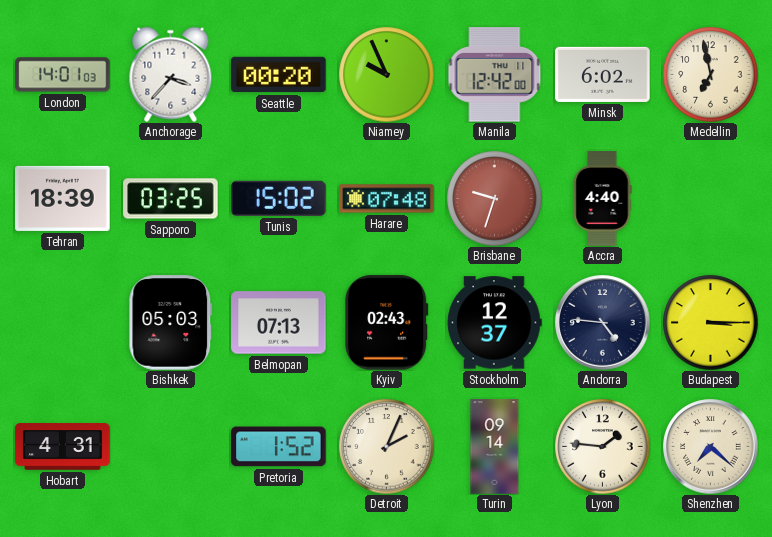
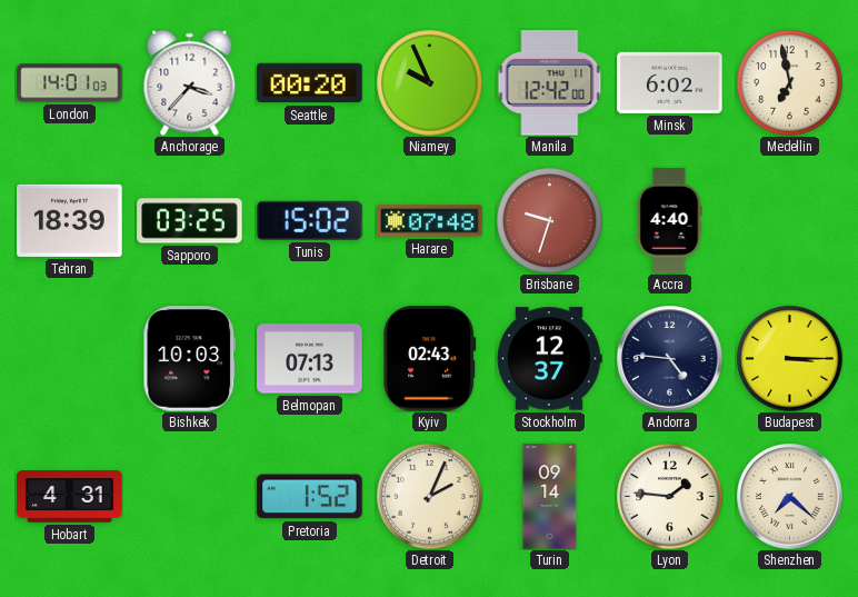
Bishkek: 05:03 -> 10:03 (190, 359)
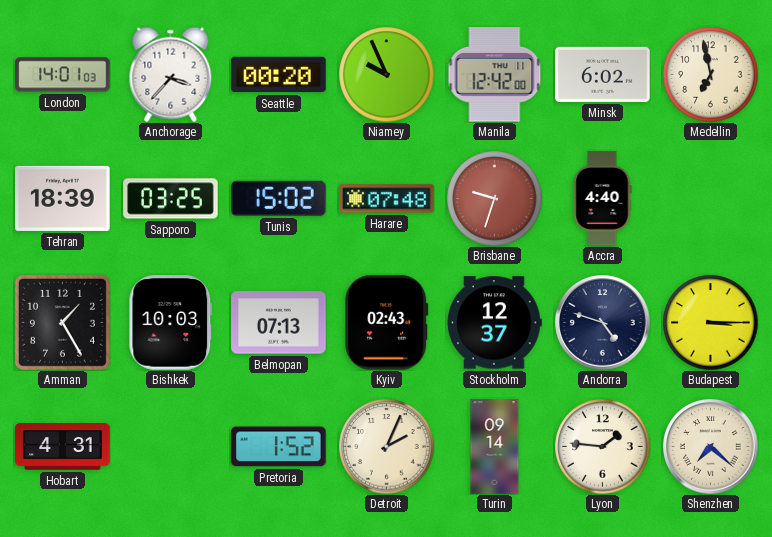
Amman: none -> 1:25 (62, 322)
Andorra: 4:46 -> 4:48 (603, 323)
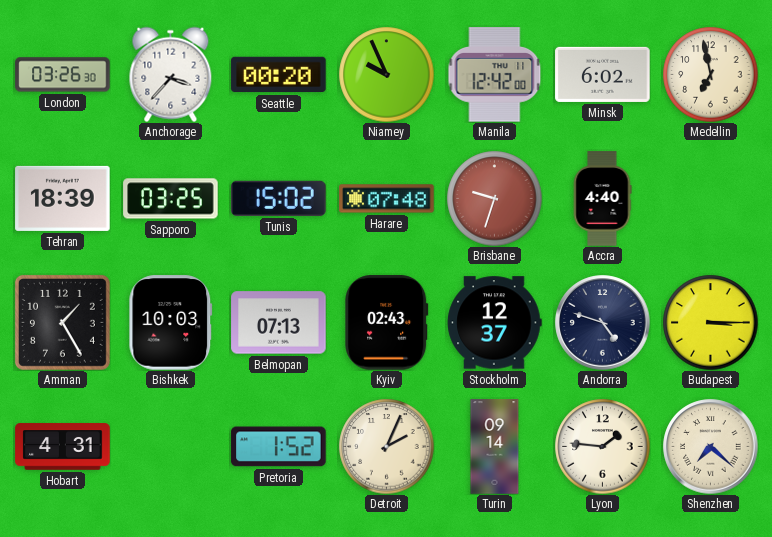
London: 14:01 -> 03:26 (63, 75)
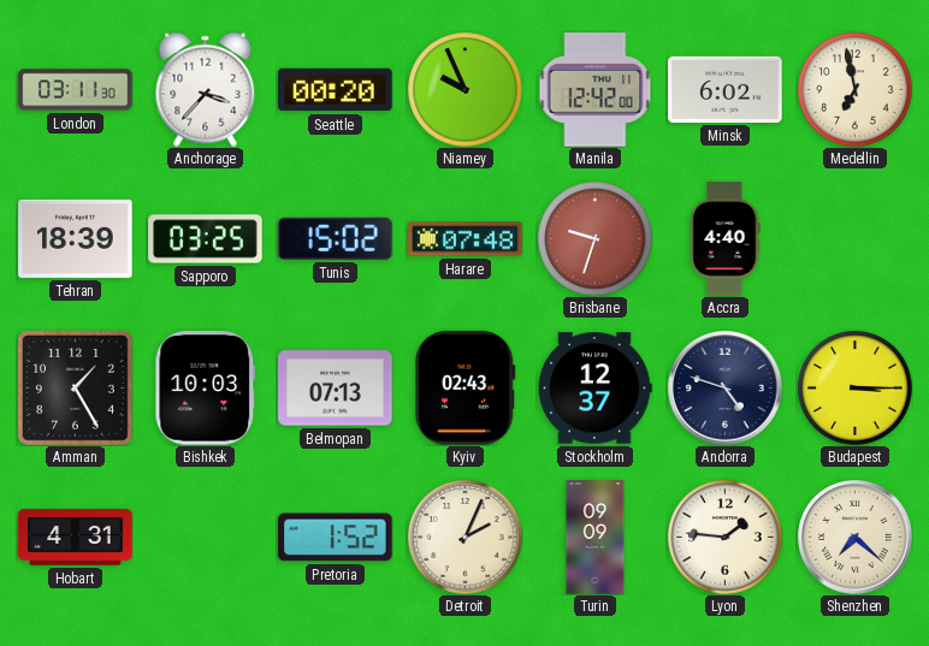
London: 03:26 -> 03:11 (76, 90)
Turin: 09:14 -> 09:09 (596, 538)
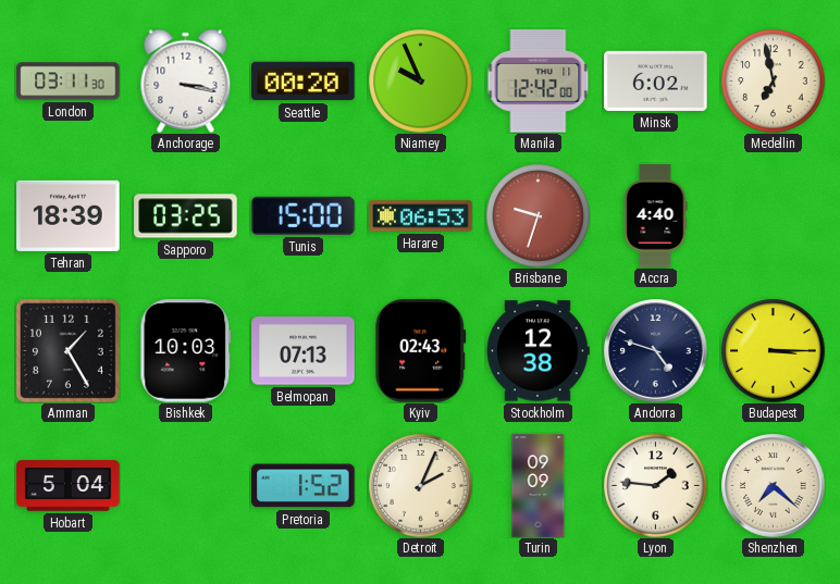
Anchorage: 3:37 -> 3:17 (186, 80)
Tunis: 15:02 -> 15:00 (304, 215)
Harare: 07:48 -> 06:53 (421, 216)
Stockholm: 12:37 -> 12:38 (538, 351)
Hobart: 4:31 -> 5:04 (69, 486)
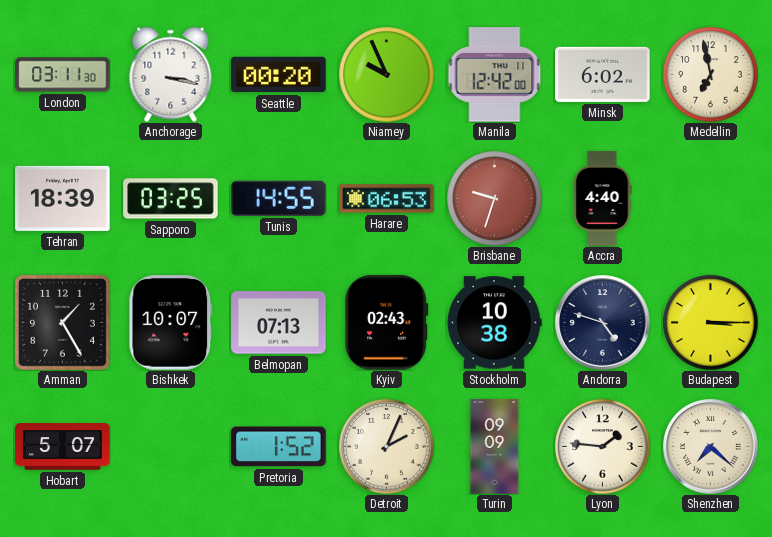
Tunis: 15:00 -> 14:55 (279, 198)
Bishkek: 10:03 -> 10:07 (171, 323)
Stockholm: 12:38 -> 10:38 (494, 323)
Hobart: 5:04 -> 5:07 (63, 447)
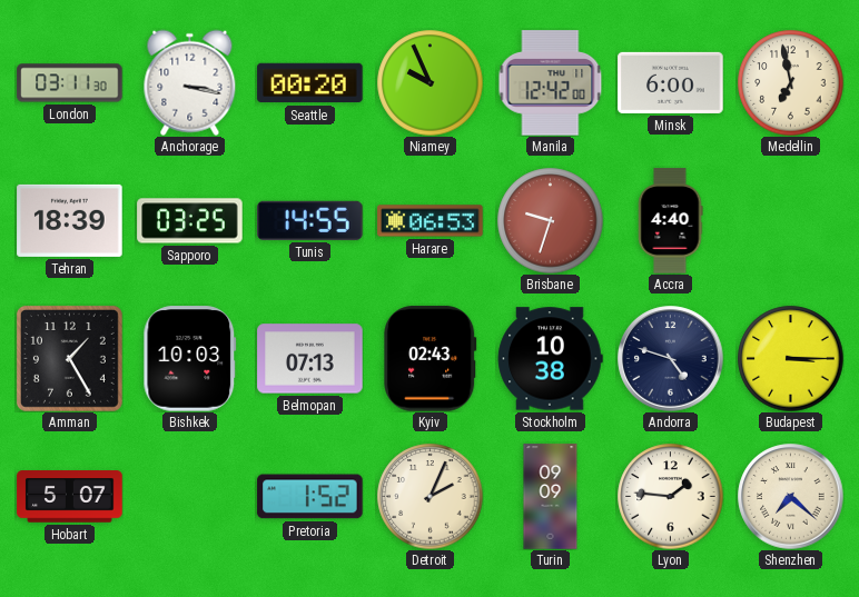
Minsk: 6:02 -> 6:00 (671, 82)
Bishkek: 10:07 -> 10:03 (190, 359)
